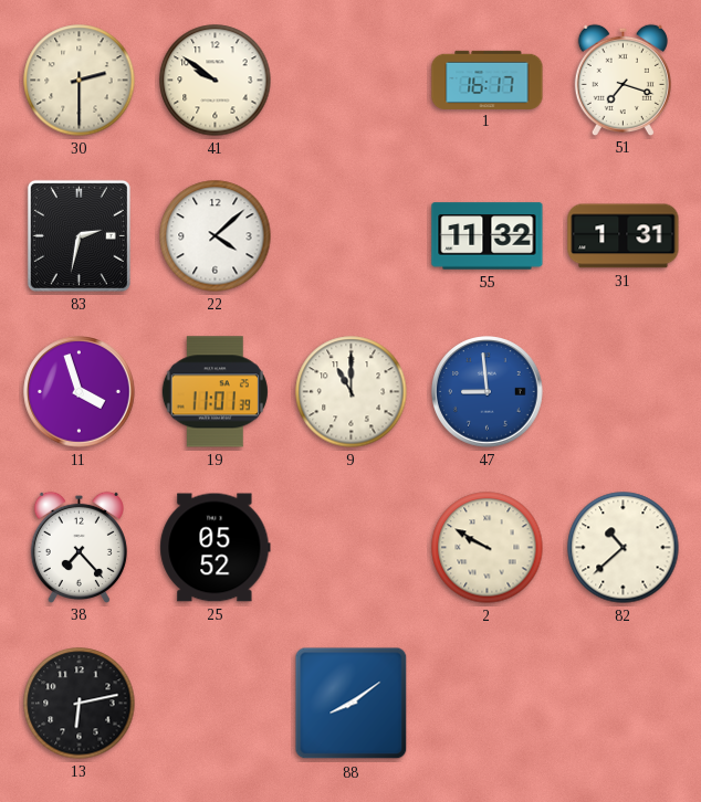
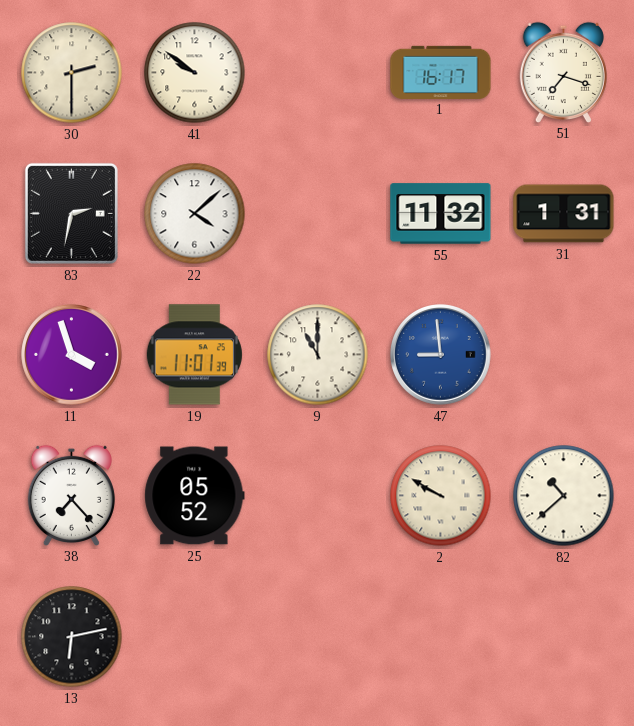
88: 8:09 -> none (352, 704)
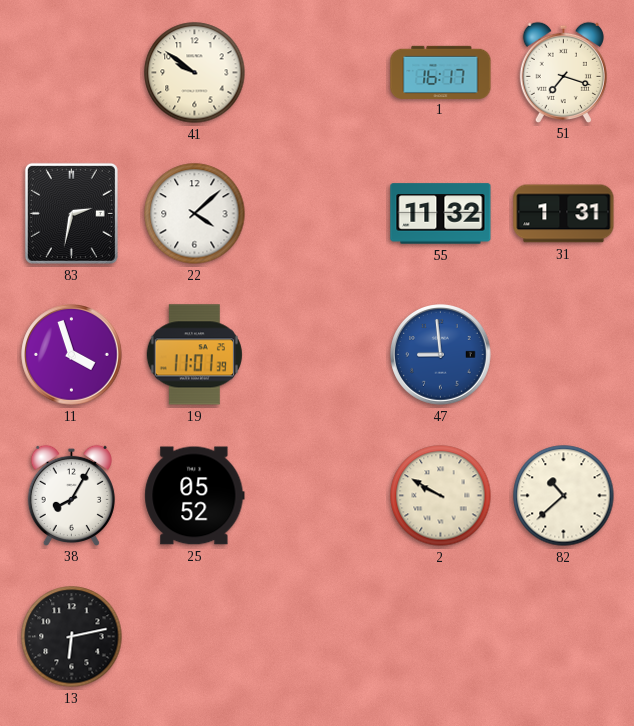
30: 2:30 -> none (72, 73)
9: 11:00 -> none (318, 355)
38: 7:23 -> 8:05 (71, 495)
